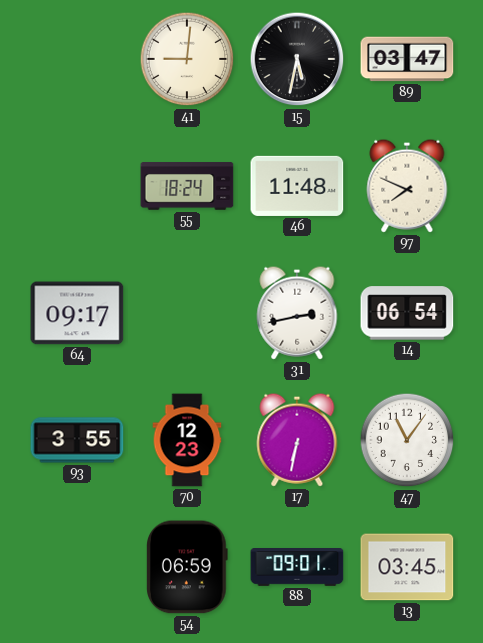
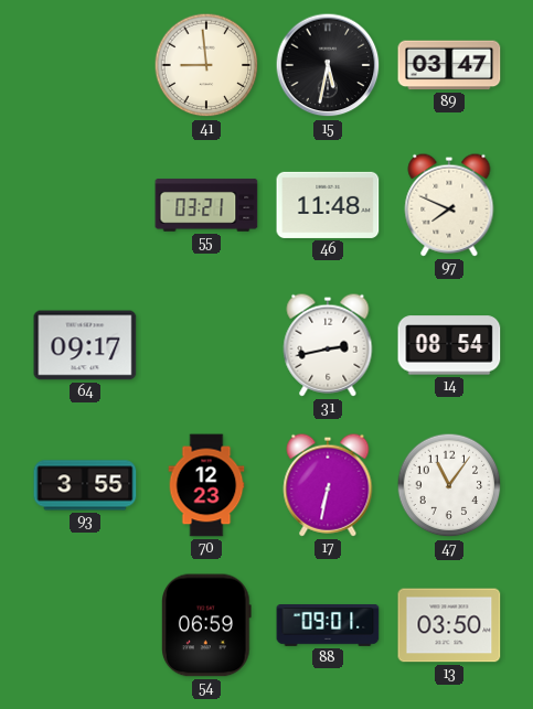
41: 9:01 -> 8:59 (206, 65)
55: 18:24 -> 03:21 (206, 205)
14: 06:54 -> 08:54 (449, 345)
13: 03:45 -> 03:50 (449, 625)
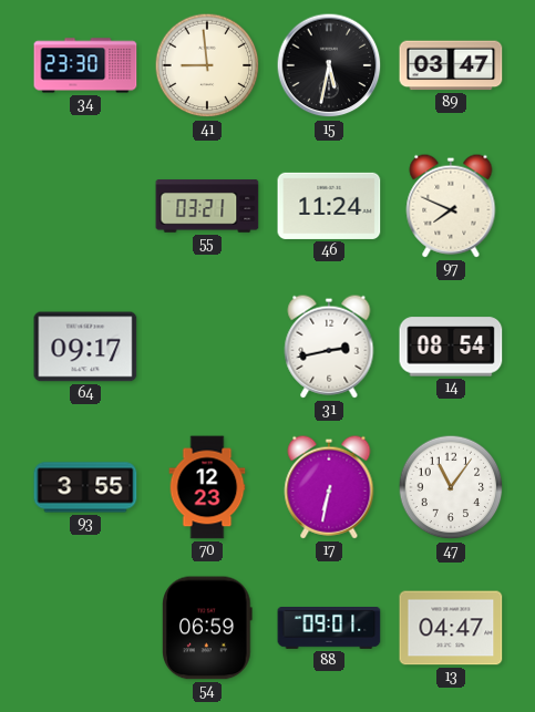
34: none -> 23:30 (85, 65)
46: 11:48 -> 11:24 (329, 206)
13: 03:50 -> 04:47 (451, 628)
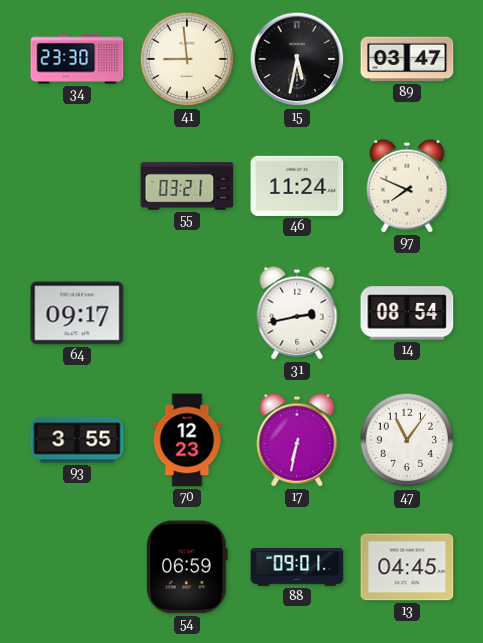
13: 04:47 -> 04:45 (407, 567)
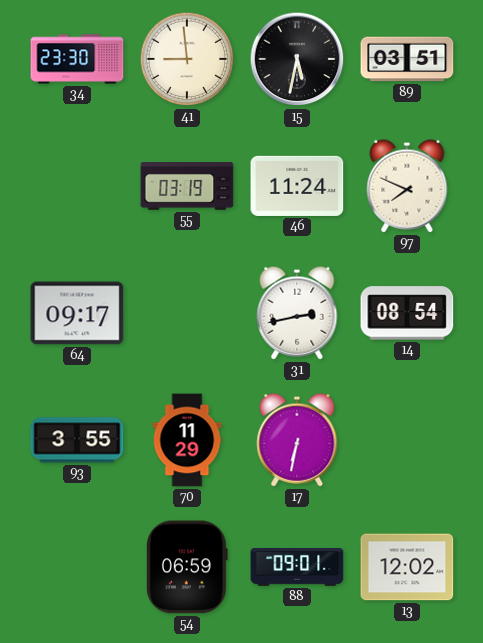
89: 03:47 -> 03:51 (407, 59)
55: 03:21 -> 03:19 (187, 186)
70: 12:23 -> 11:29 (187, 440)
47: 11:06 -> none (407, 440)
13: 04:45 -> 12:02 (407, 567)
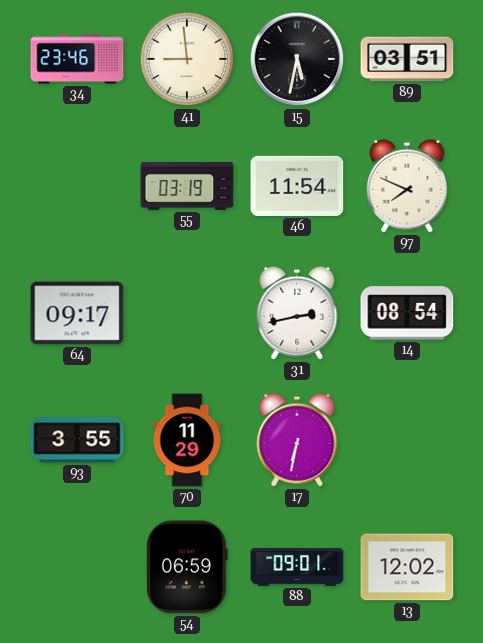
34: 23:30 -> 23:46 (77, 59)
46: 11:24 -> 11:54 (297, 186)
